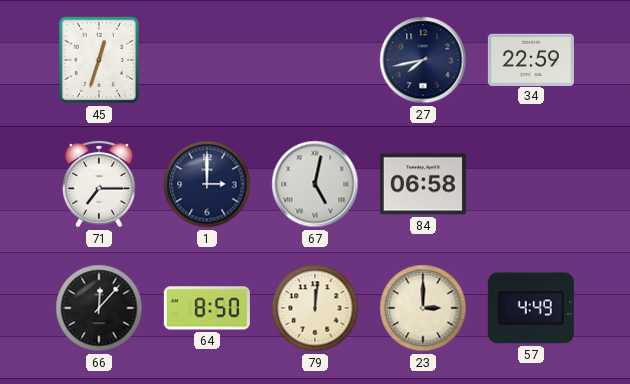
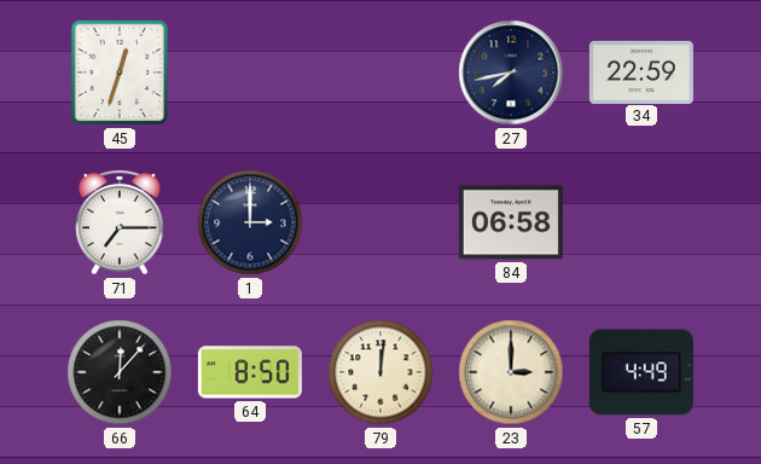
67: 5:02 -> none (315, 184)
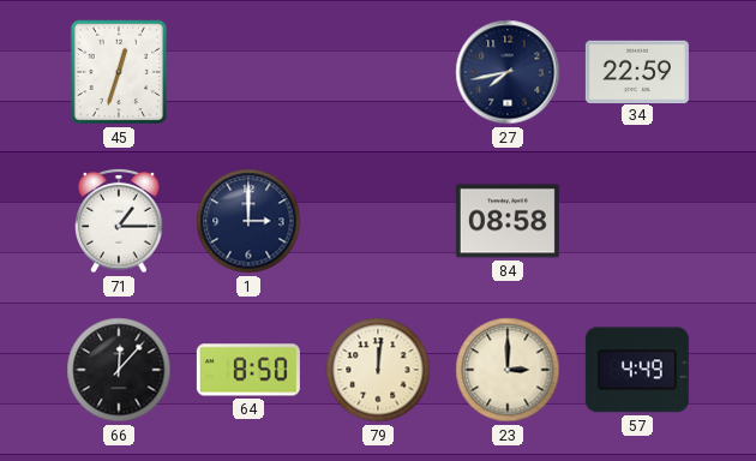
71: 7:15 -> 1:15 (119, 221)
84: 06:58 -> 08:58 (508, 221)
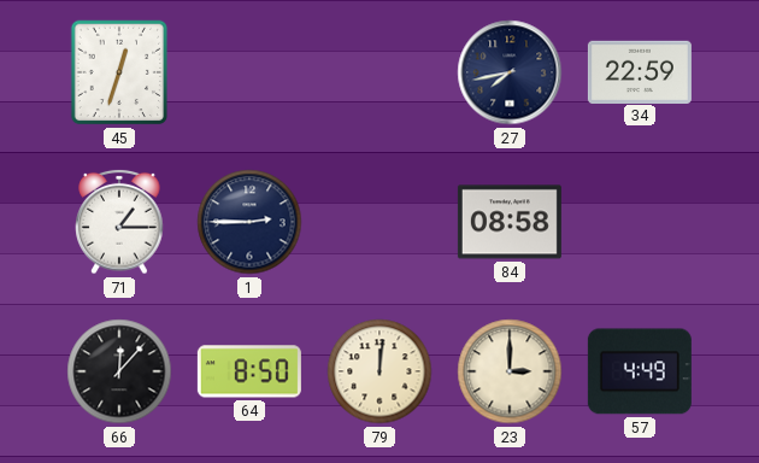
1: 3:00 -> 2:45 (249, 222)
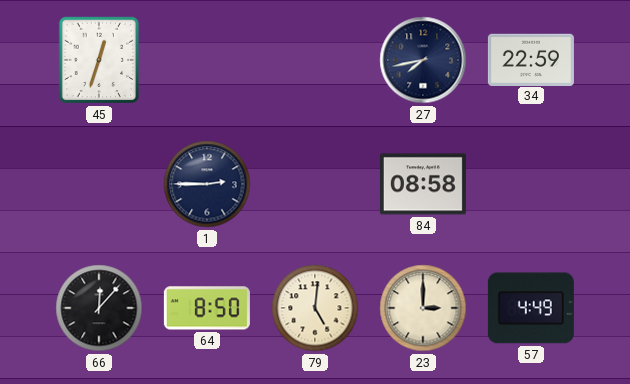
71: 1:15 -> none (119, 222)
79: 12:01 -> 5:01 (315, 308)
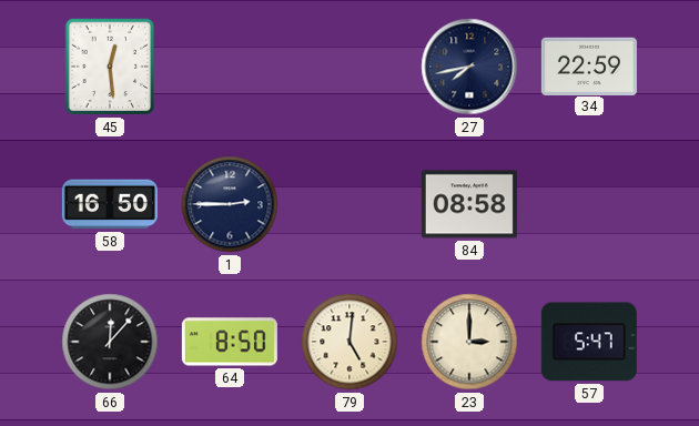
45: 12:33 -> 12:29 (110, 67)
58: none -> 16:50 (110, 204)
57: 4:49 -> 5:47 (589, 342)
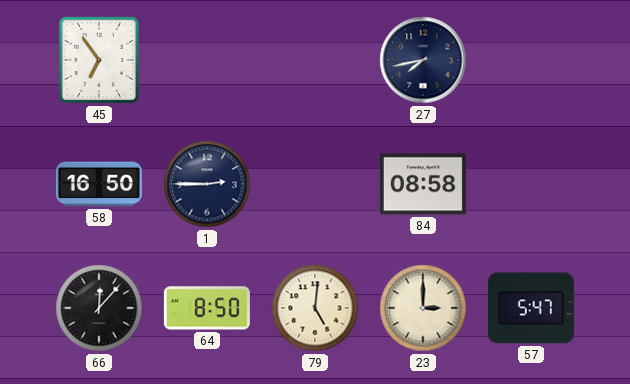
45: 12:29 -> 6:54 (99, 60)
34: 22:59 -> none (589, 65)
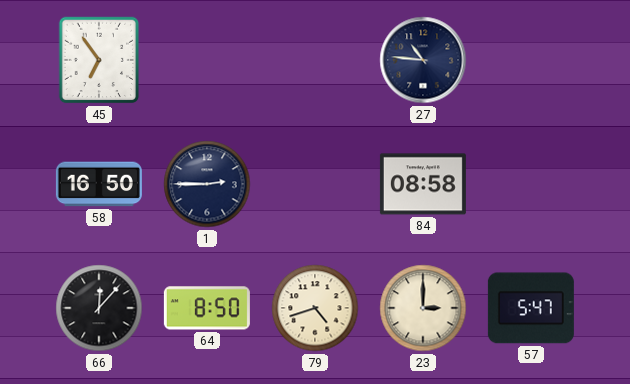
27: 7:43 -> 10:46 (423, 60)
79: 5:01 -> 4:42 (315, 308)
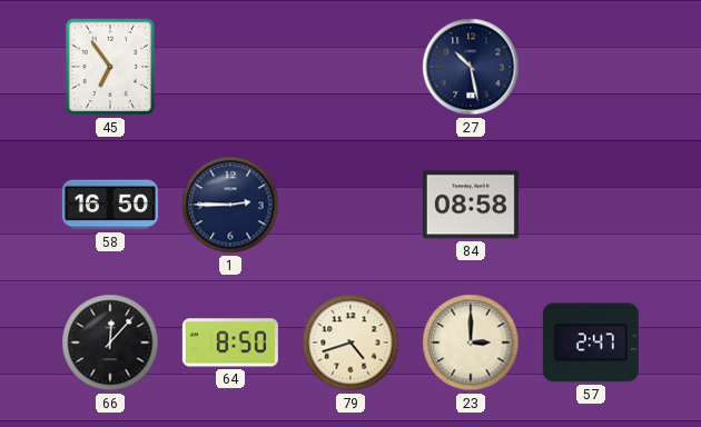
27: 10:46 -> 10:28 (471, 67)
57: 5:47 -> 2:47 (591, 342)
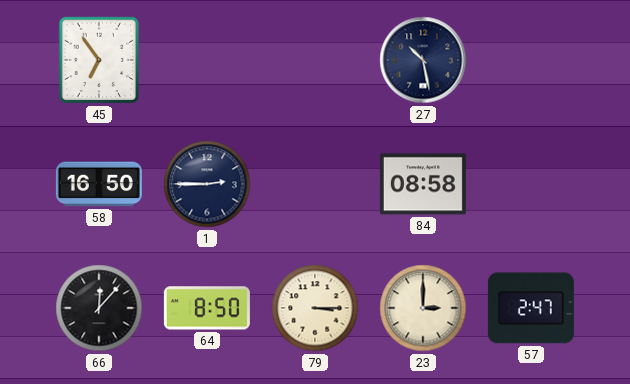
79: 4:42 -> 3:15 (315, 308)
